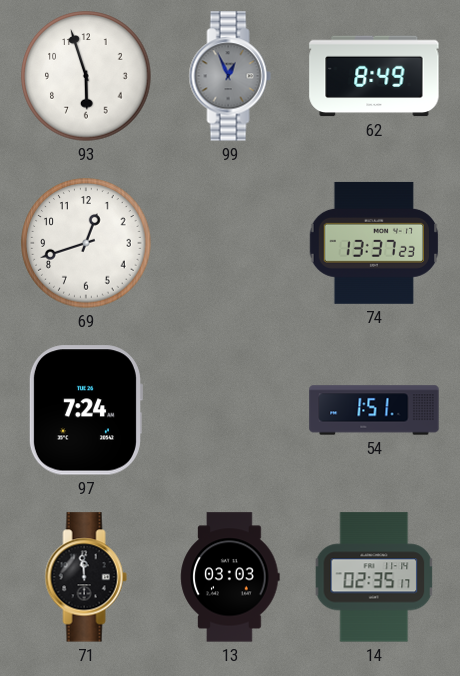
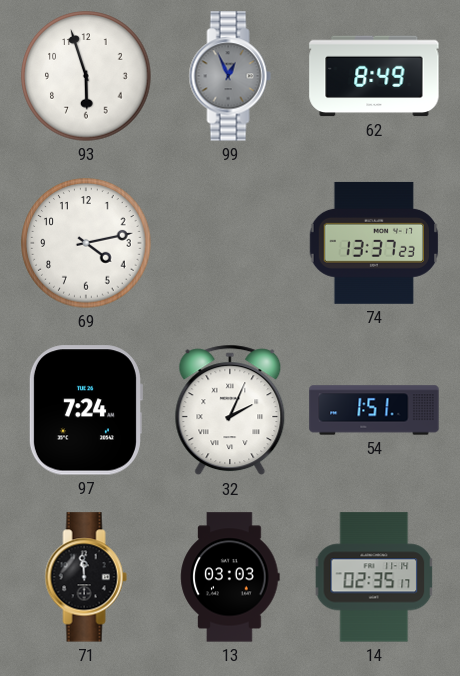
69: 12:42 -> 4:13 (86, 243)
32: none -> 2:04 (230, 410)
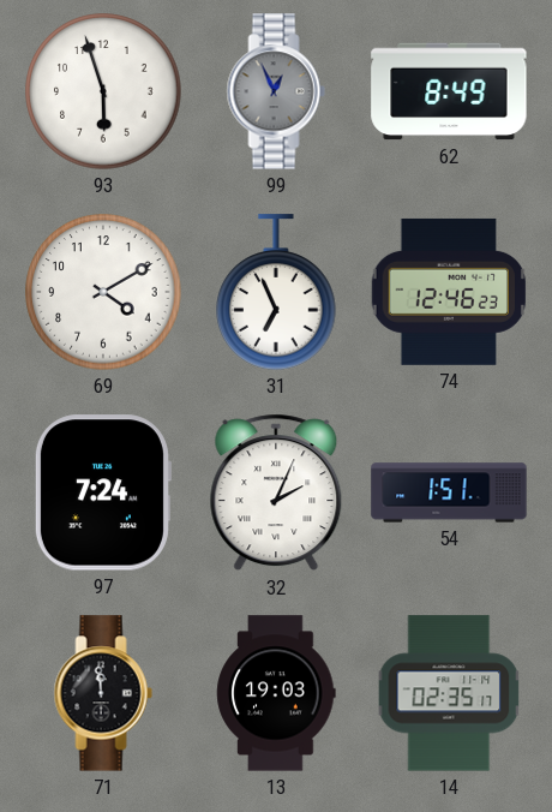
69: 4:13 -> 4:10 (103, 292)
31: none -> 6:56 (276, 292)
74: 13:37 -> 12:46 (448, 292)
13: 03:03 -> 19:03 (276, 693)
